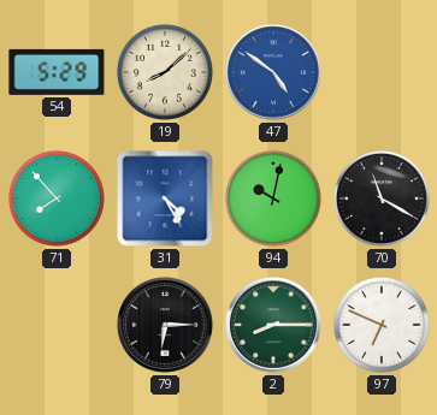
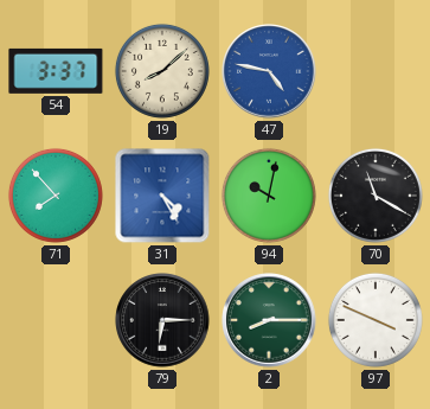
54: 5:29 -> 3:37 (56, 71)
47: 4:51 -> 4:47 (269, 71)
97: 6:49 -> 3:49 (376, 320)
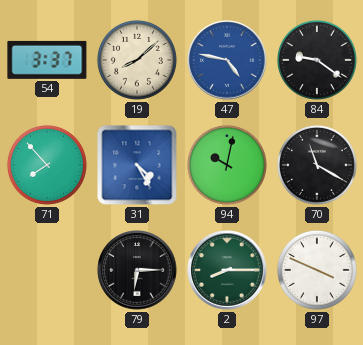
84: none -> 9:21 (317, 60)
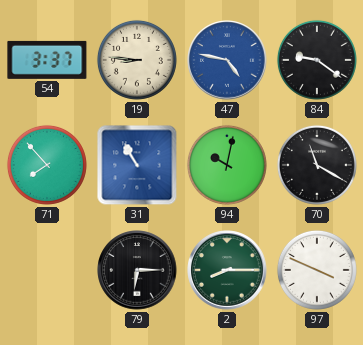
19: 8:08 -> 8:46 (137, 60)
31: 4:25 -> 10:55 (137, 165)
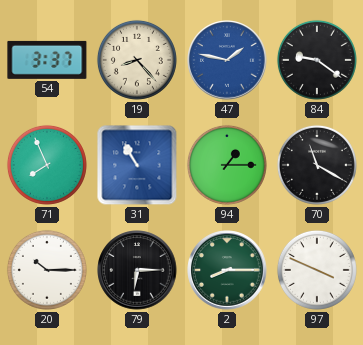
19: 8:46 -> 8:23 (137, 60)
47: 4:47 -> 1:47 (227, 60)
71: 7:53 -> 7:56 (47, 165)
94: 10:02 -> 1:15 (227, 165)
20: none -> 10:15 (47, 270)
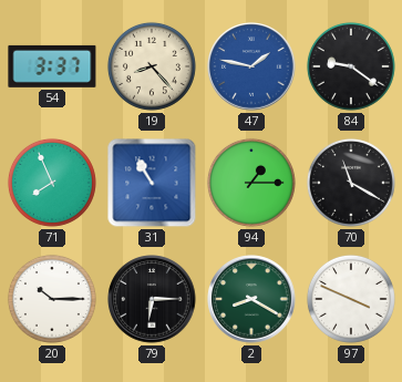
2: 8:15 -> 8:20 (251, 299)
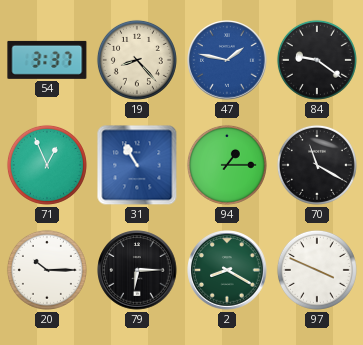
71: 7:56 -> 12:56 (47, 165)
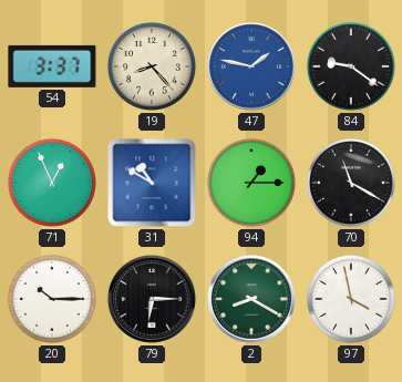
31: 10:55 -> 10:50 (152, 183)
97: 3:49 -> 3:58 (351, 299)
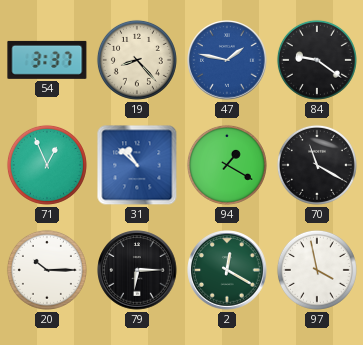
31: 10:50 -> 10:52 (137, 165)
94: 1:15 -> 1:20 (227, 165)
2: 8:20 -> 12:20 (227, 270)
